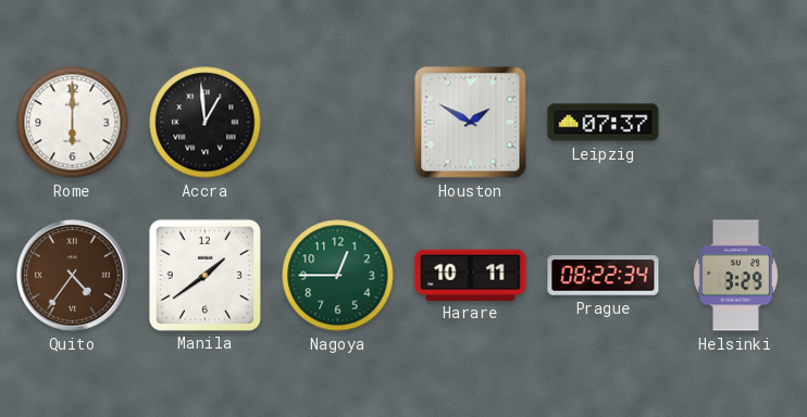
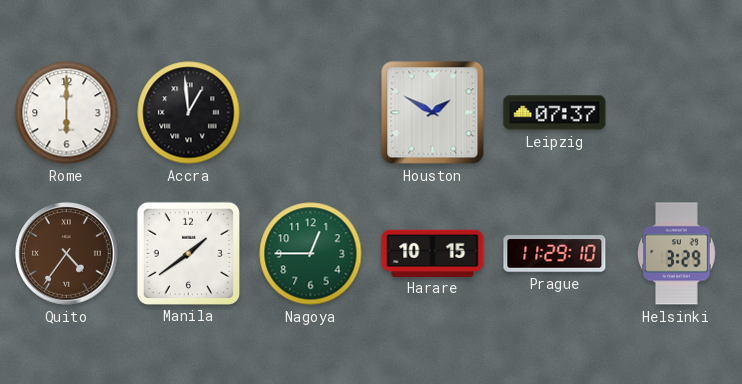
Harare: 10:11 -> 10:15 (433, 253)
Prague: 08:22 -> 11:29 (555, 254)
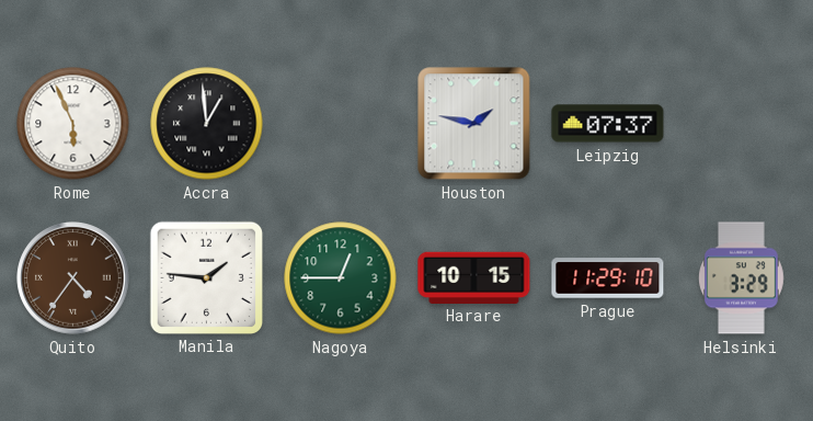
Rome: 6:00 -> 5:56 (73, 124)
Houston: 1:50 -> 1:47 (474, 124)
Manila: 1:39 -> 1:46 (206, 277)
